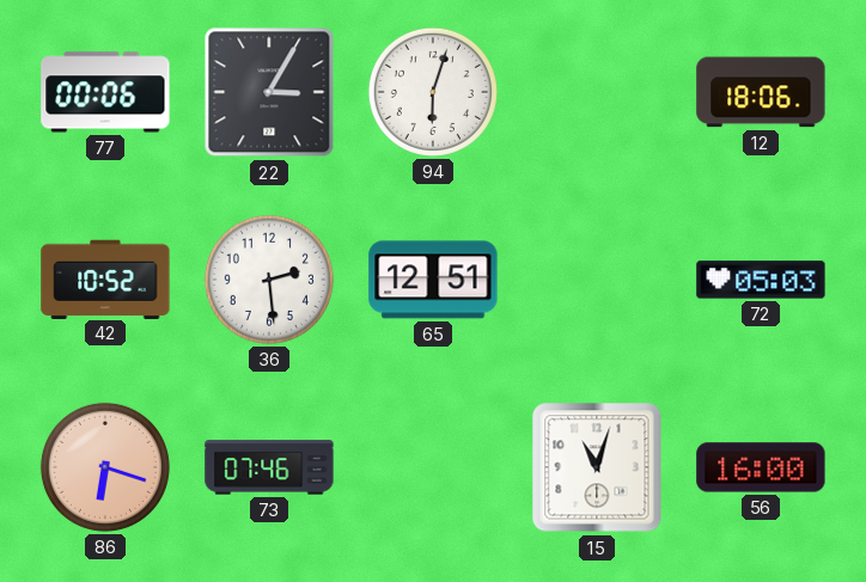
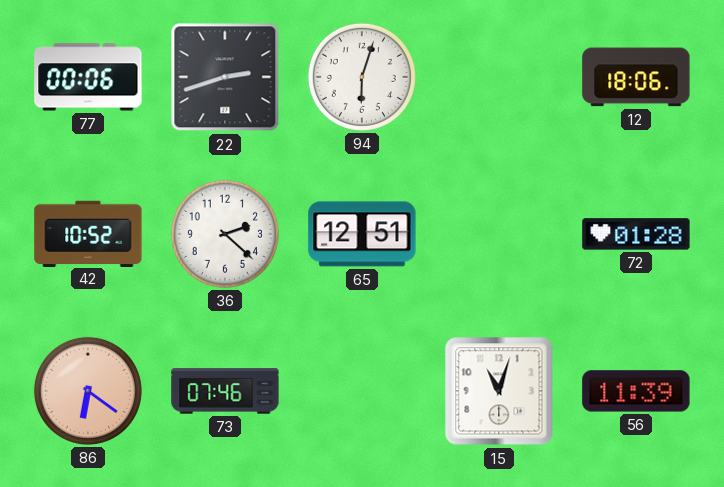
22: 3:05 -> 2:42 (225, 77)
36: 2:29 -> 2:22 (225, 234)
72: 05:03 -> 01:28 (636, 234)
86: 6:18 -> 6:21 (88, 391)
56: 16:00 -> 11:39 (636, 391)
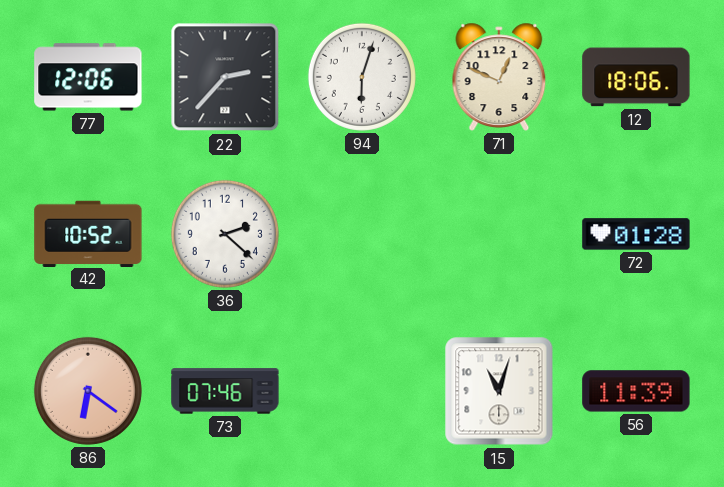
77: 00:06 -> 12:06 (88, 77)
22: 2:42 -> 2:37 (225, 77)
71: none -> 12:49 (499, 77)
65: 12:51 -> none (362, 234)
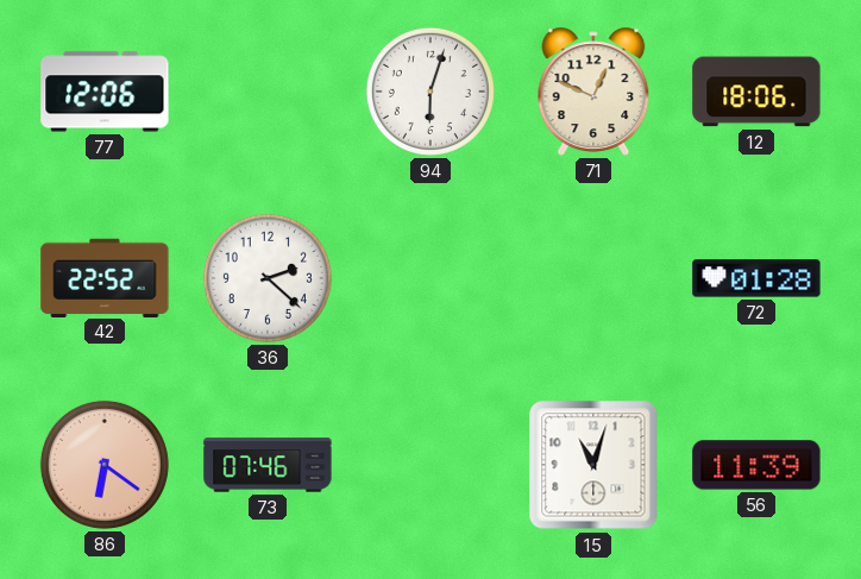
22: 2:37 -> none (225, 77)
42: 10:52 -> 22:52 (105, 277)
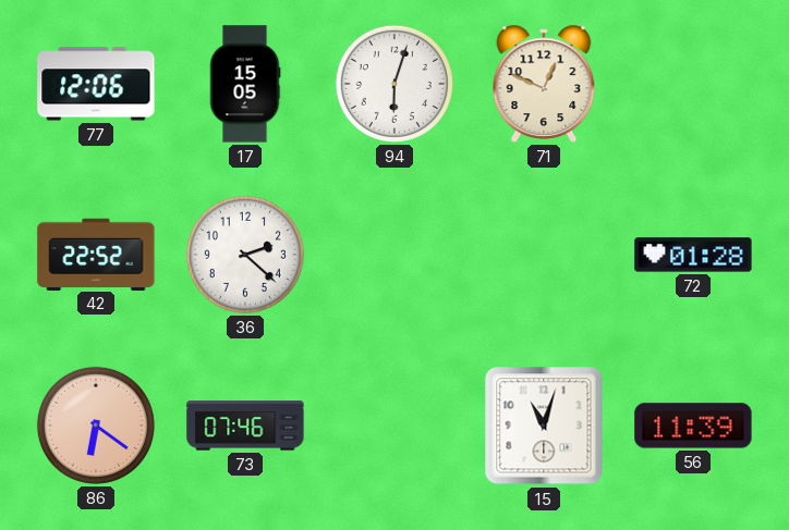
17: none -> 15:05 (245, 84)
12: 18:06 -> none (756, 92)
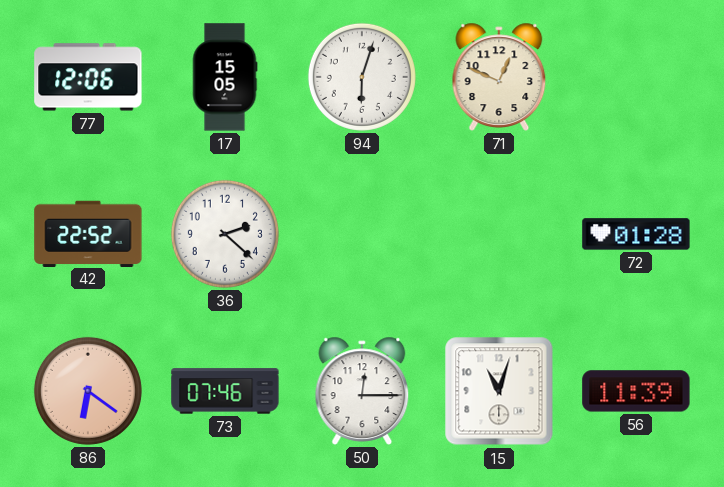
50: none -> 12:15 (362, 391)
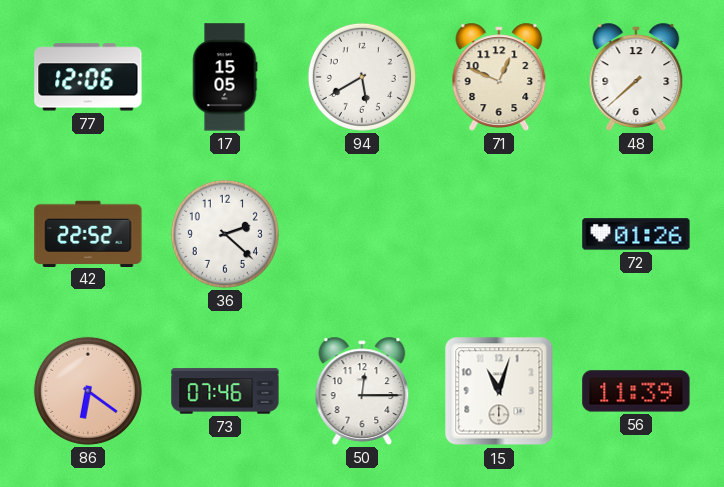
94: 6:03 -> 5:40 (362, 77)
48: none -> 7:38 (636, 77)
72: 01:28 -> 01:26 (636, 234)
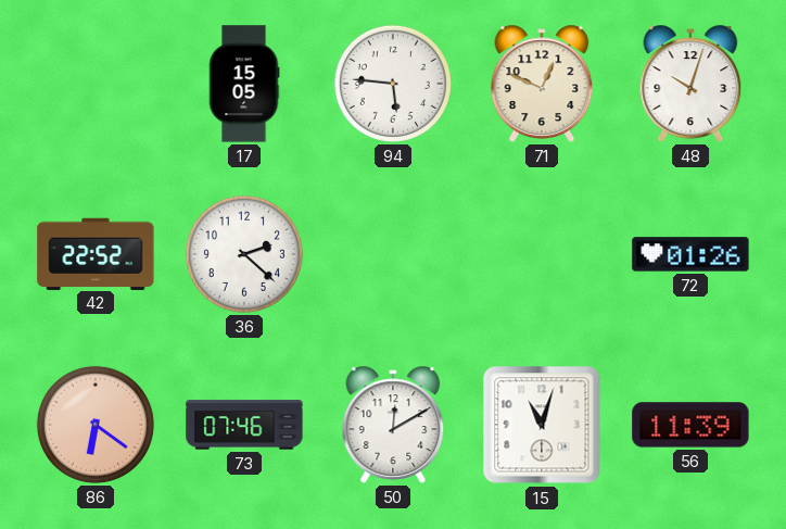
77: 12:06 -> none (88, 77)
94: 5:40 -> 5:46 (393, 84)
48: 7:38 -> 10:03 (690, 84)
50: 12:15 -> 12:10 (393, 425)
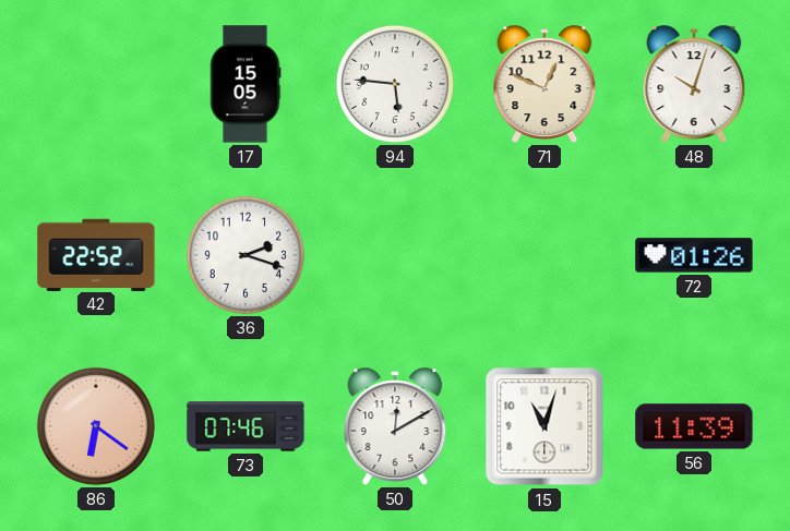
36: 2:22 -> 2:18 (246, 255)
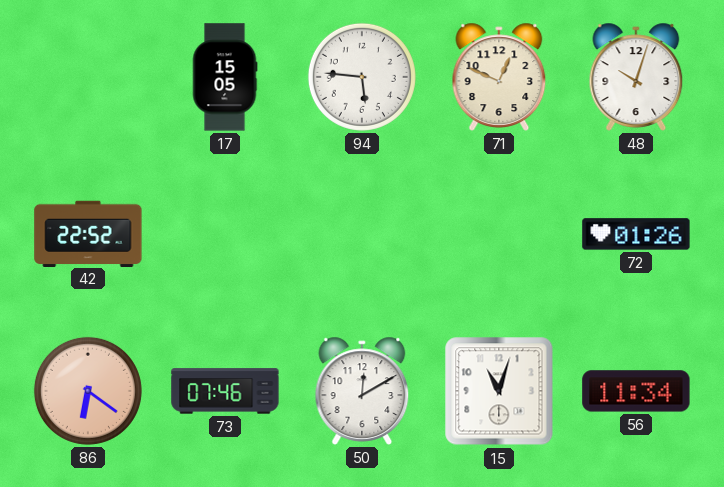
36: 2:18 -> none (246, 255)
56: 11:39 -> 11:34 (636, 391)
